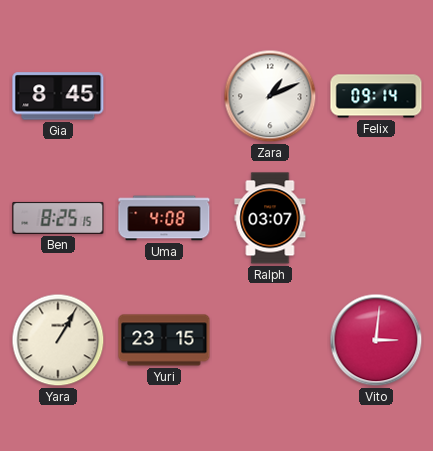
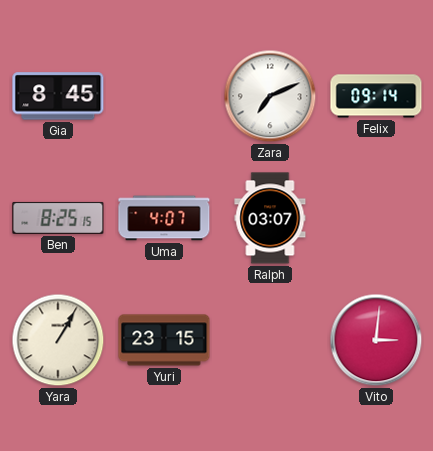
Zara: 1:11 -> 7:11 (270, 96)
Uma: 4:08 -> 4:07 (164, 218)
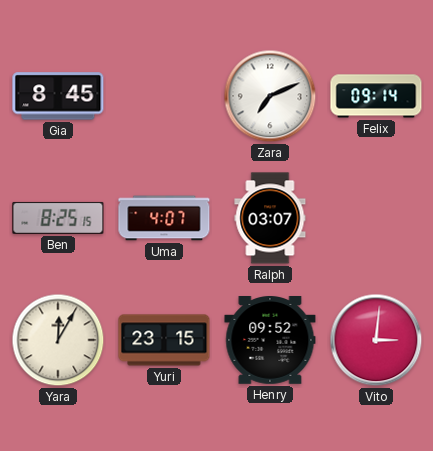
Yara: 1:05 -> 12:05 (58, 340)
Henry: none -> 09:52 (270, 341)
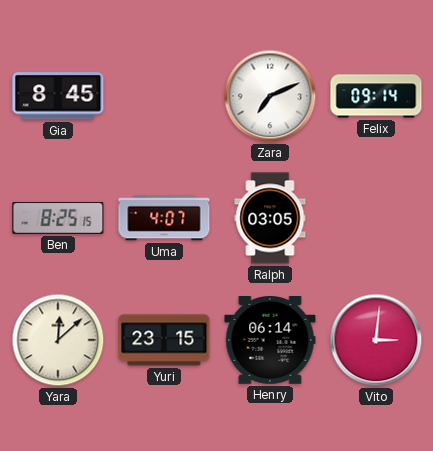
Ralph: 03:07 -> 03:05 (270, 218)
Yara: 12:05 -> 12:08 (58, 340)
Henry: 09:52 -> 06:14 (270, 341)
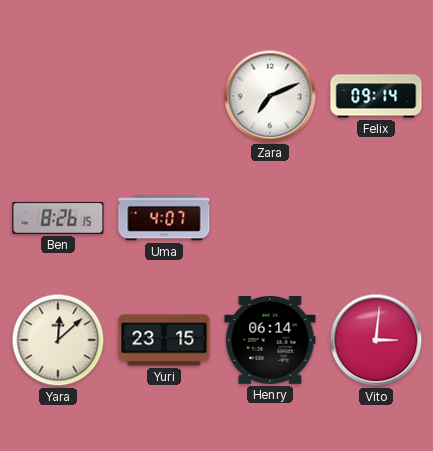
Gia: 8:45 -> none (58, 96)
Ben: 8:25 -> 8:26 (58, 218)
Ralph: 03:05 -> none (270, 218)
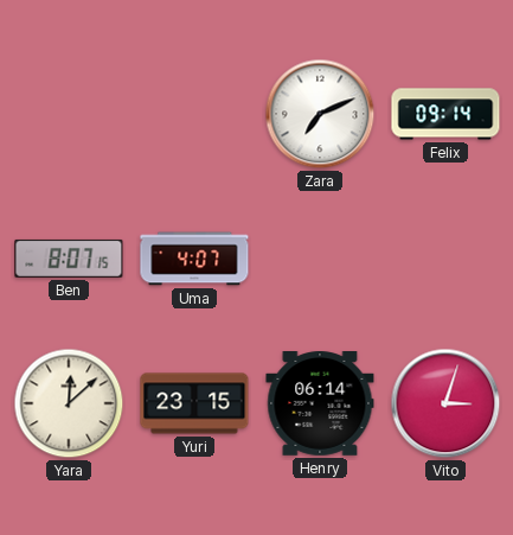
Ben: 8:26 -> 8:07 (69, 259)
Vito: 3:01 -> 3:03 (445, 403)
